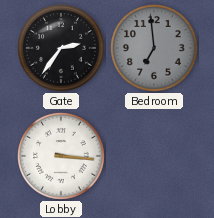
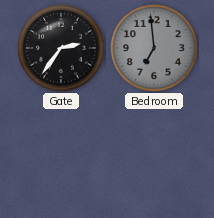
Lobby: 3:16 -> none (62, 157)
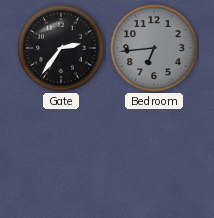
Bedroom: 6:59 -> 6:44 (155, 49)
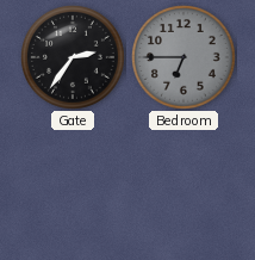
Bedroom: 6:44 -> 6:45 (185, 58)
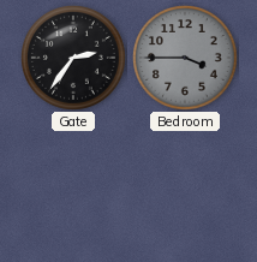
Bedroom: 6:45 -> 3:45 (186, 59)
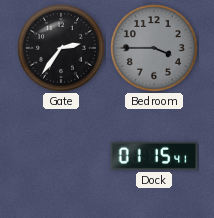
Dock: none -> 01:15 (154, 156)
